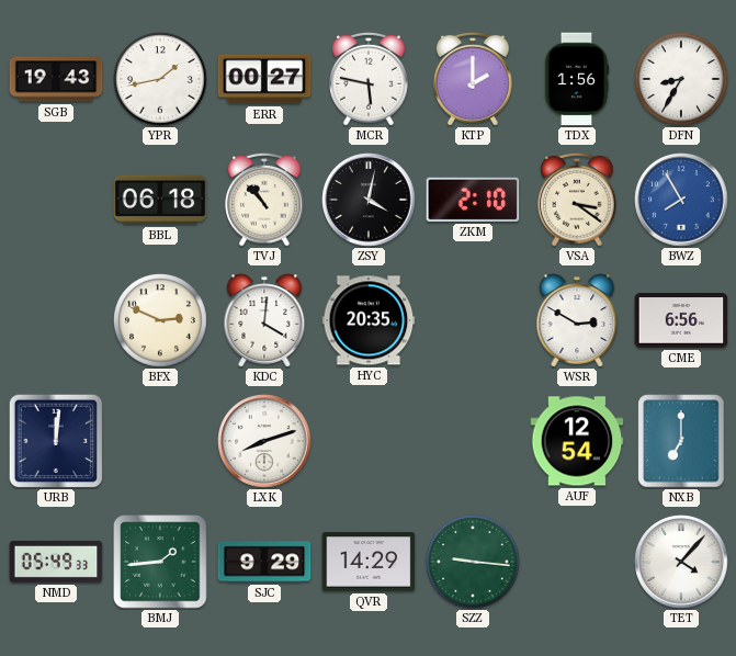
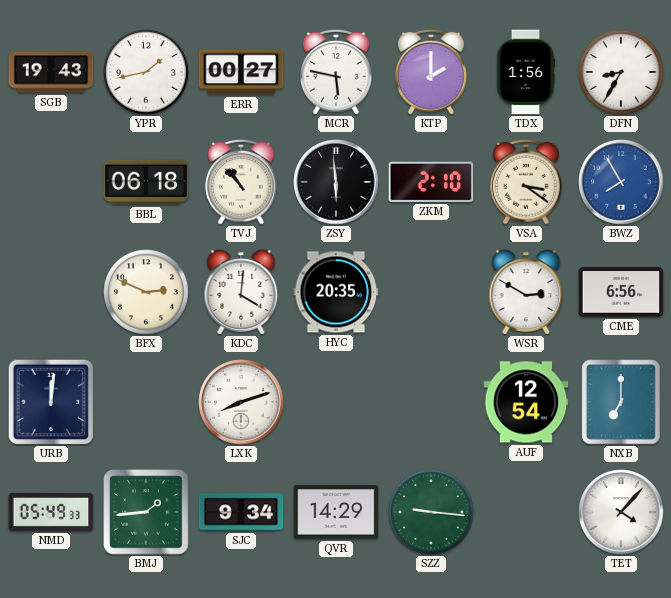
ZSY: 4:02 -> 5:59 (336, 182)
SJC: 9:29 -> 9:34 (241, 512)
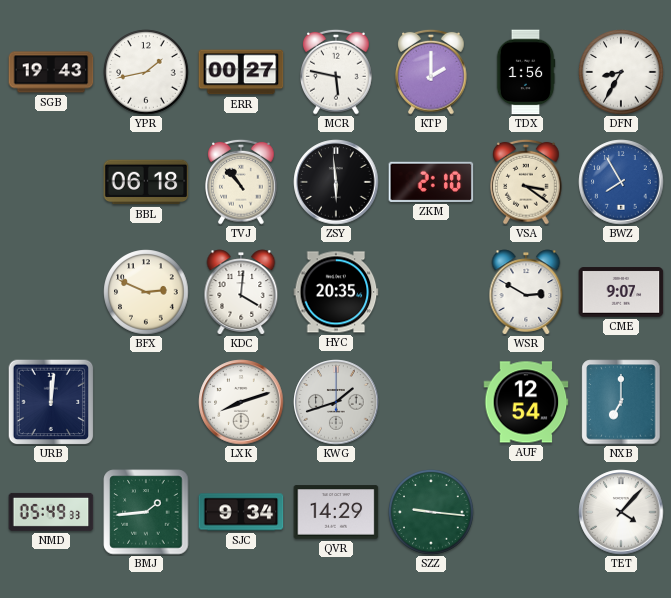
CME: 6:56 -> 9:07 (621, 292)
KWG: none -> 1:42 (336, 402)
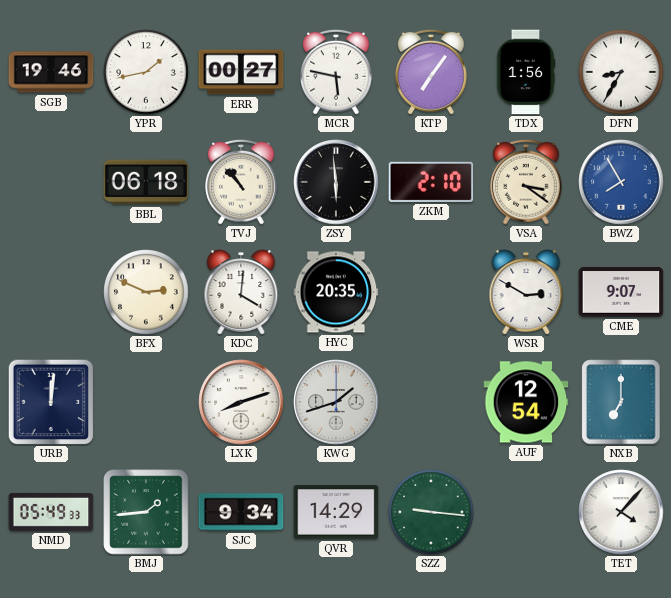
SGB: 19:43 -> 19:46 (51, 72)
KTP: 2:00 -> 7:06 (431, 72)
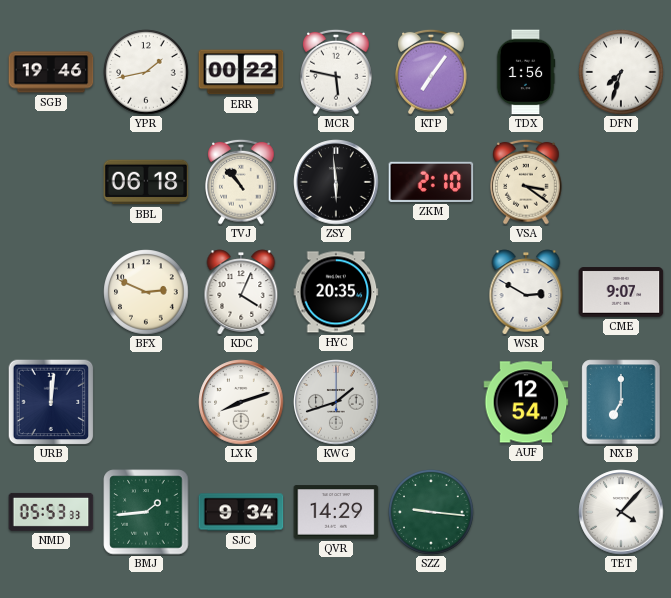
ERR: 00:27 -> 00:22 (241, 72)
DFN: 8:35 -> 7:33 (621, 72)
BWZ: 7:55 -> none (621, 182)
KDC: 4:01 -> 4:04 (241, 292)
NMD: 05:49 -> 05:53 (51, 512)
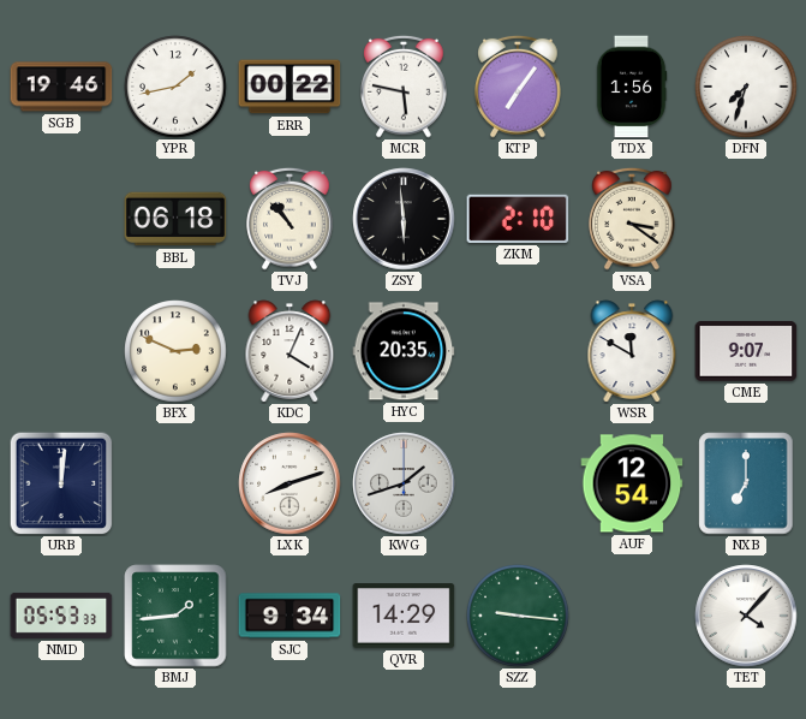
WSR: 2:50 -> 11:50 (632, 351)
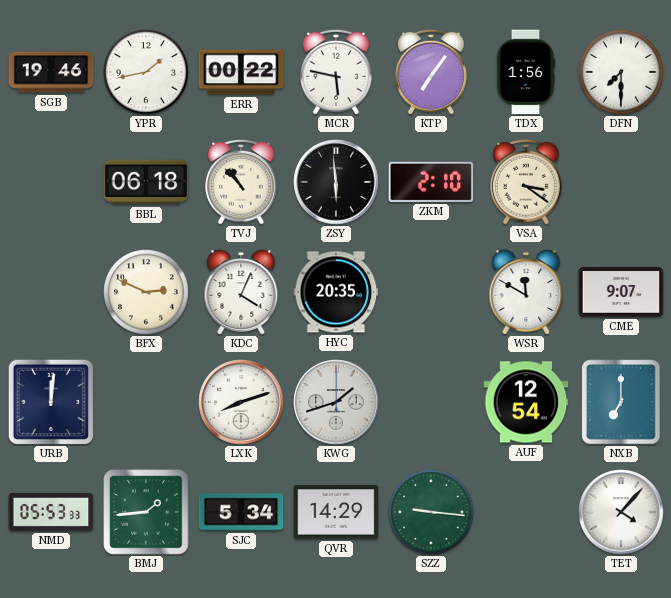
DFN: 7:33 -> 7:30 (621, 72)
SJC: 9:34 -> 5:34 (241, 512)
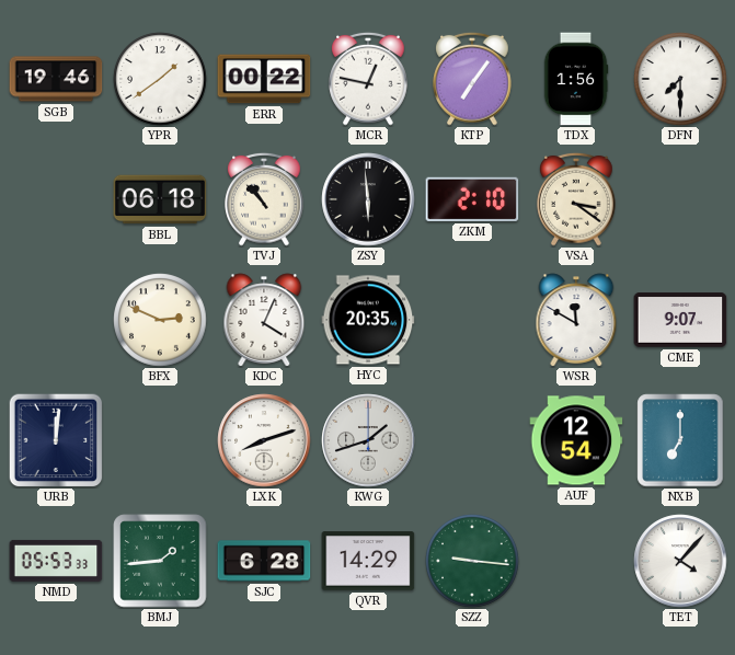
YPR: 1:43 -> 1:39 (160, 79)
MCR: 5:47 -> 12:47 (368, 79)
SJC: 5:34 -> 6:28 (264, 561)
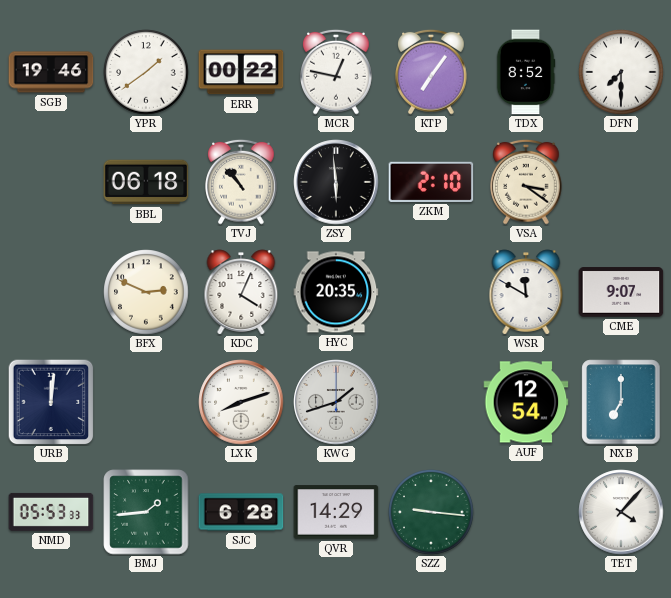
TDX: 1:56 -> 8:52 (526, 72)
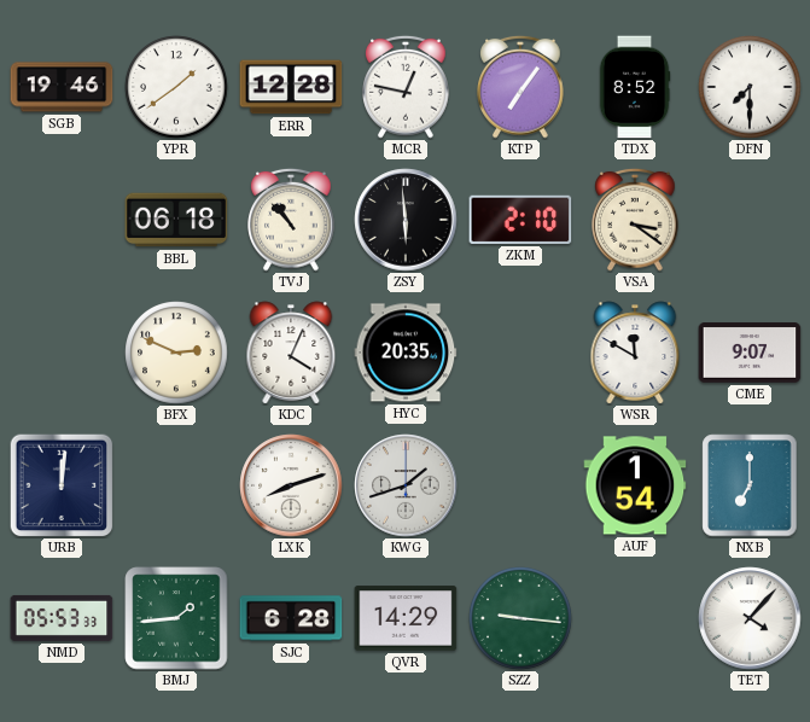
ERR: 00:22 -> 12:28 (291, 87)
AUF: 12:54 -> 1:54 (635, 485)
